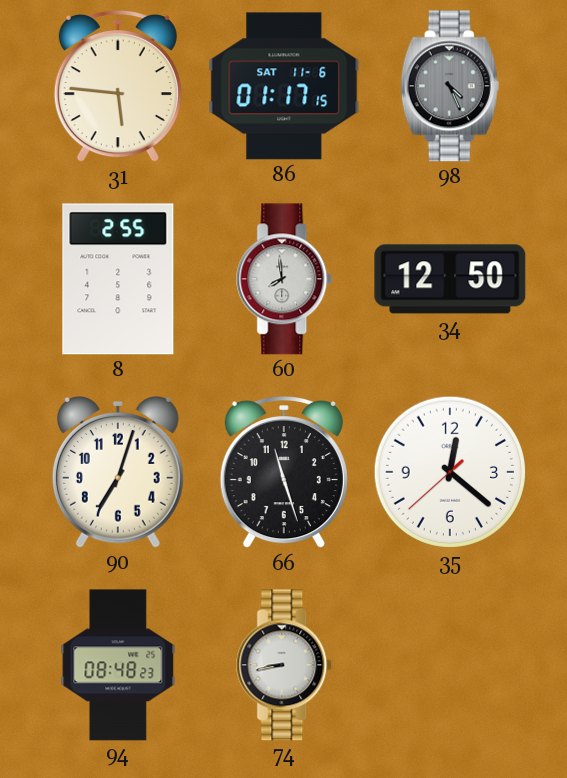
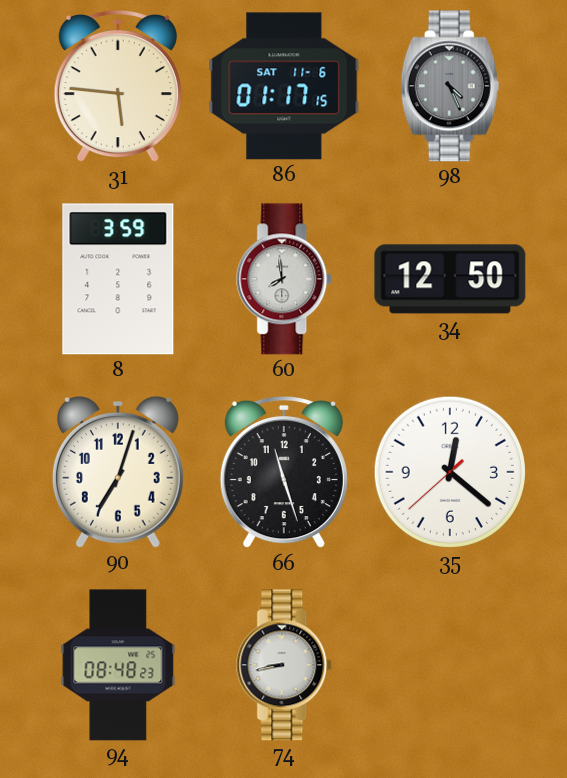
8: 2:55 -> 3:59 (118, 279)
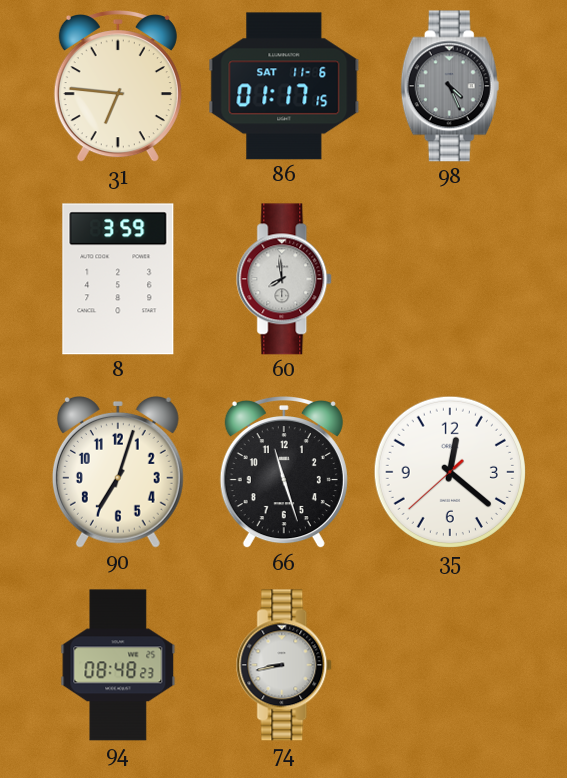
31: 5:46 -> 6:46 (118, 86)
34: 12:50 -> none (450, 279)
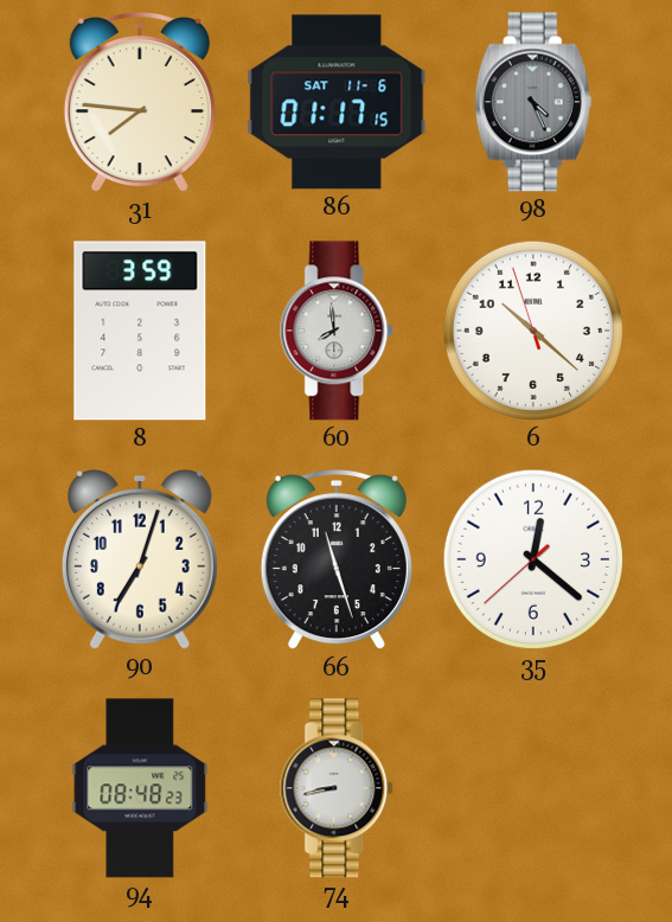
31: 6:46 -> 7:46 (140, 102)
6: none -> 10:21 (533, 331)
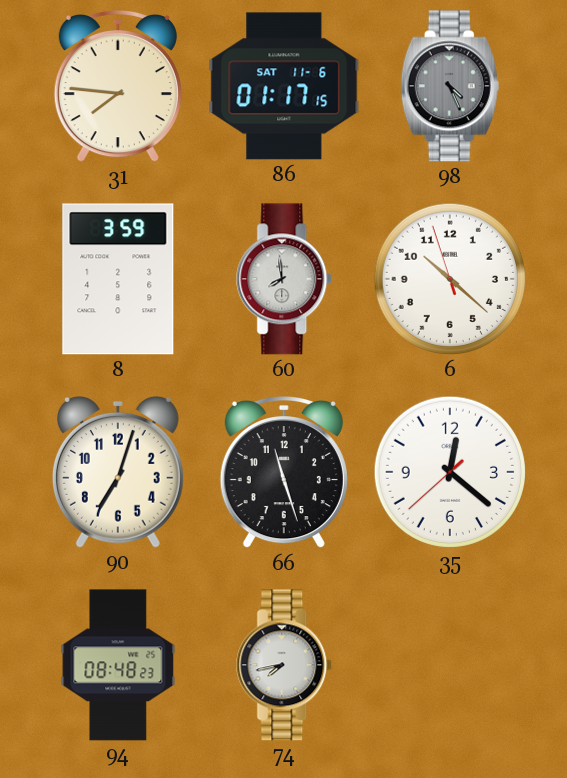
74: 8:43 -> 7:43 (285, 665)
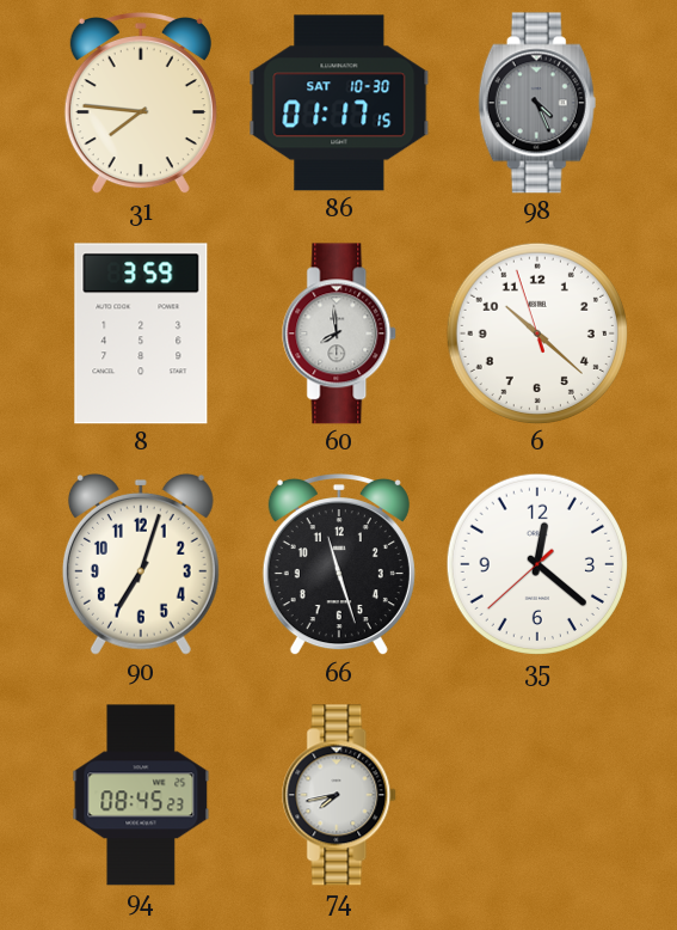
86 date: SAT 11-6 -> SAT 10-30 (339, 103)
94: 08:48 -> 08:45 (141, 795)
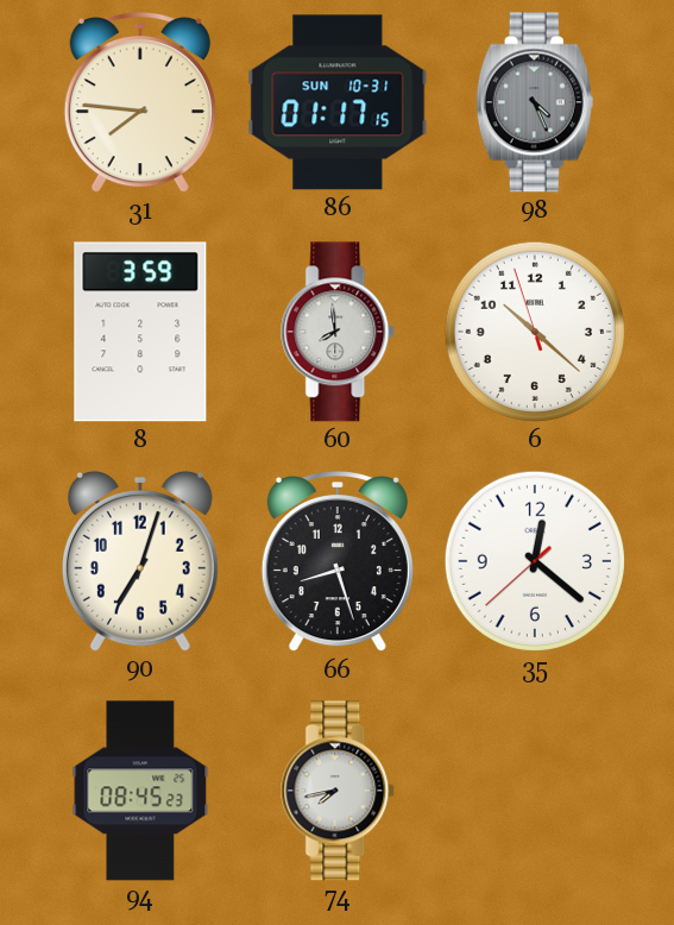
86 date: SAT 10-30 -> SUN 10-31 (338, 102)
66: 11:27 -> 8:27 (338, 561)
